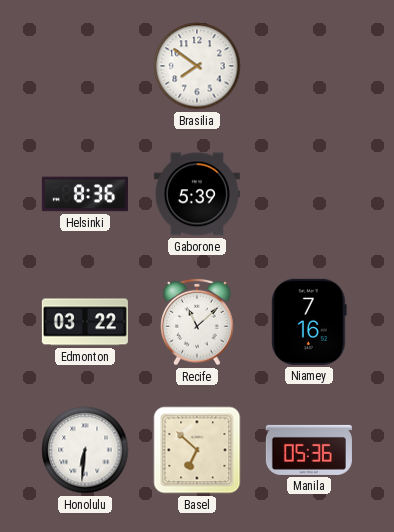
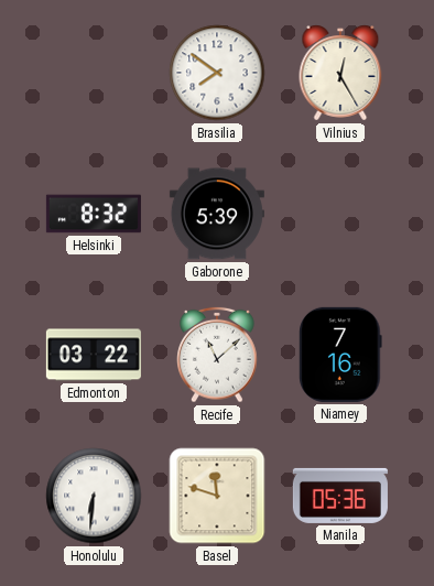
Vilnius: none -> 12:25 (340, 73)
Helsinki: 8:36 -> 8:32 (94, 214)
Basel: 6:52 -> 11:48 (217, 496)
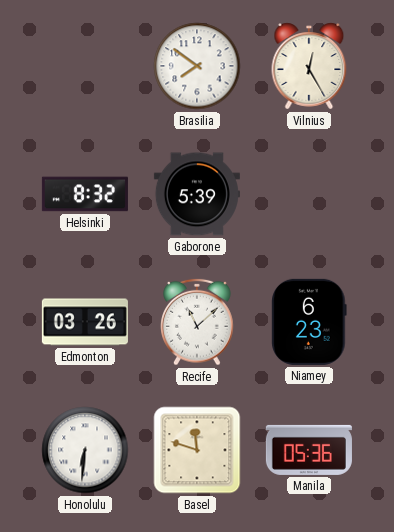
Edmonton: 03:22 -> 03:26 (85, 322)
Niamey: 7:16 -> 6:23 (309, 322)
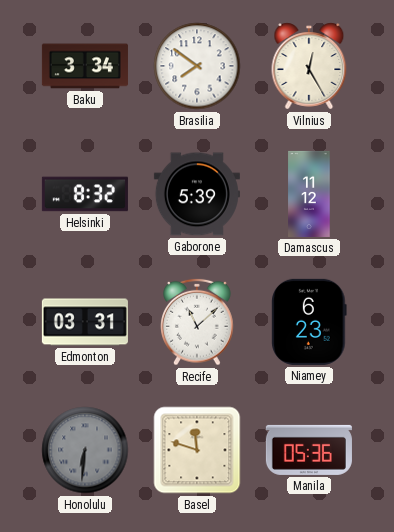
Baku: none -> 3:34 (85, 66)
Damascus: none -> 11:12 (309, 194)
Edmonton: 03:26 -> 03:31 (85, 322)
Honolulu dial: white -> grey (85, 450)
